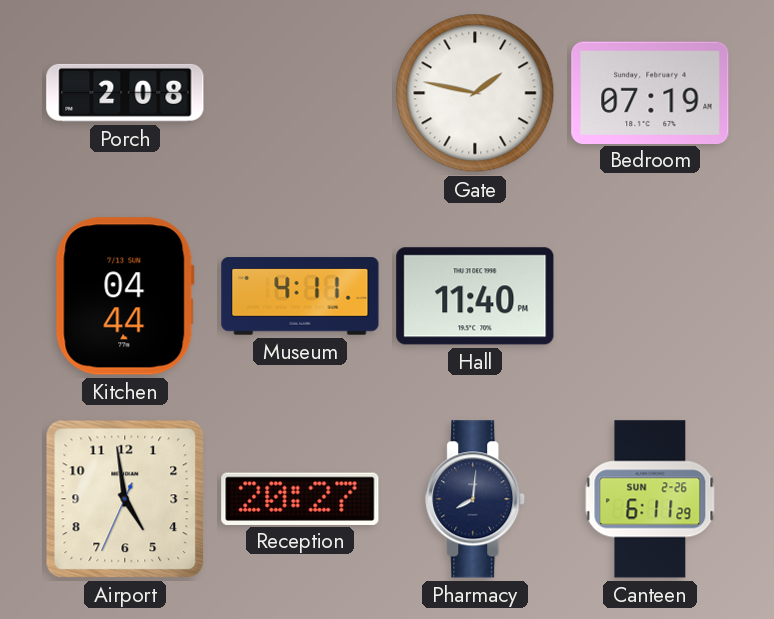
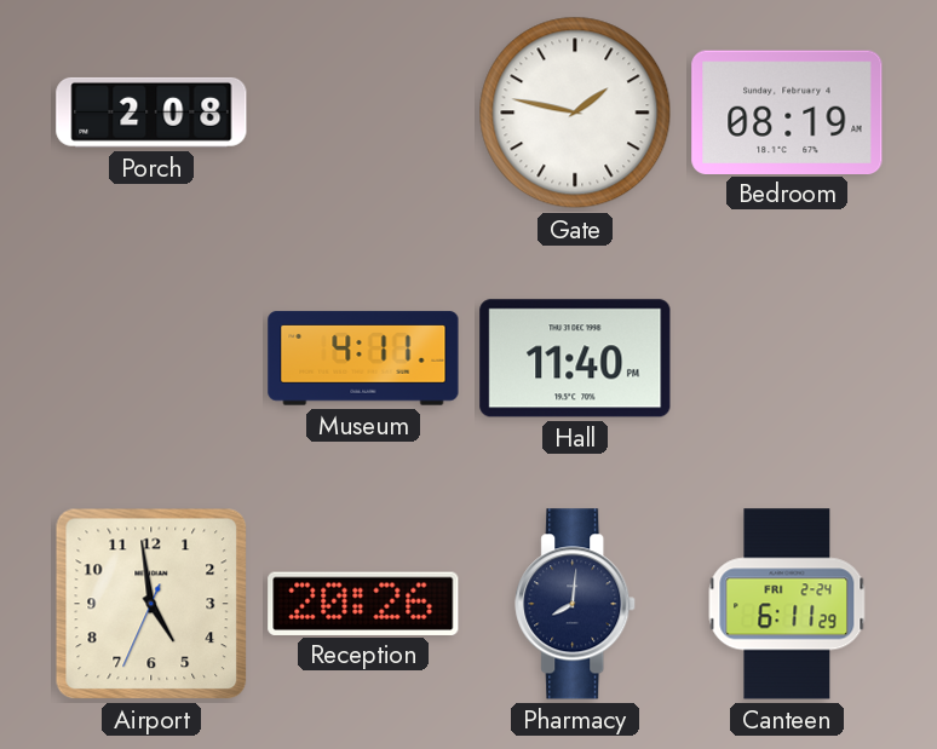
Bedroom: 07:19 -> 08:19 (787, 111)
Kitchen: 04:44 -> none (125, 296)
Reception: 20:27 -> 20:26 (363, 603)
Canteen date: SUN 2-26 -> FRI 2-24 (787, 604)
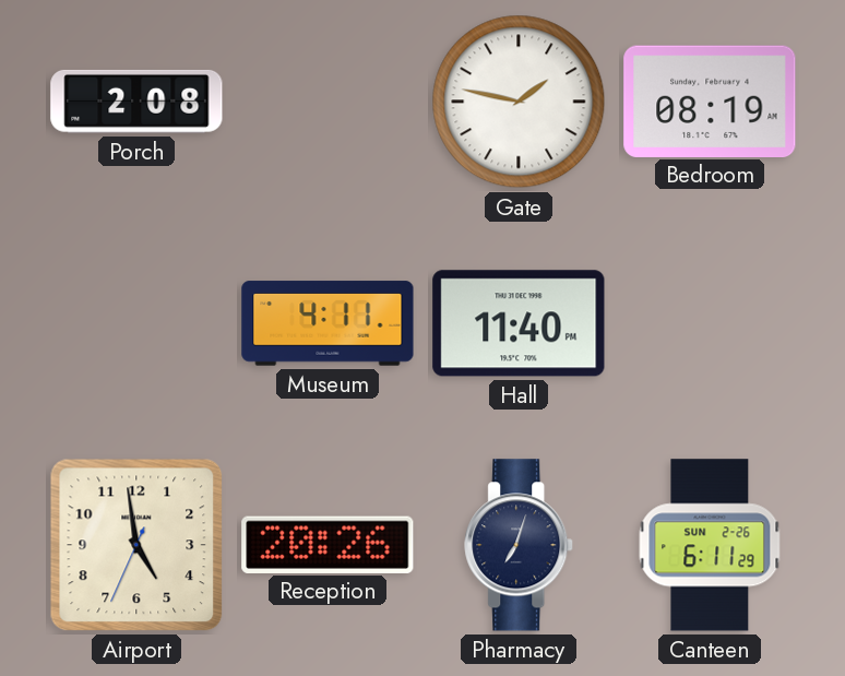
Pharmacy: 8:01 -> 7:03 (520, 545)
Canteen date: FRI 2-24 -> SUN 2-26 (710, 545)
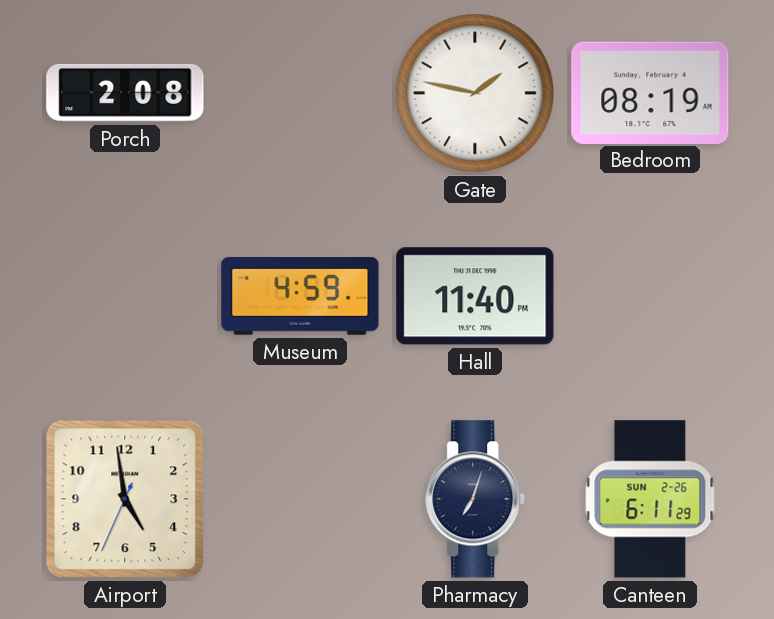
Museum: 4:11 -> 4:59 (300, 296)
Reception: 20:26 -> none (328, 544)
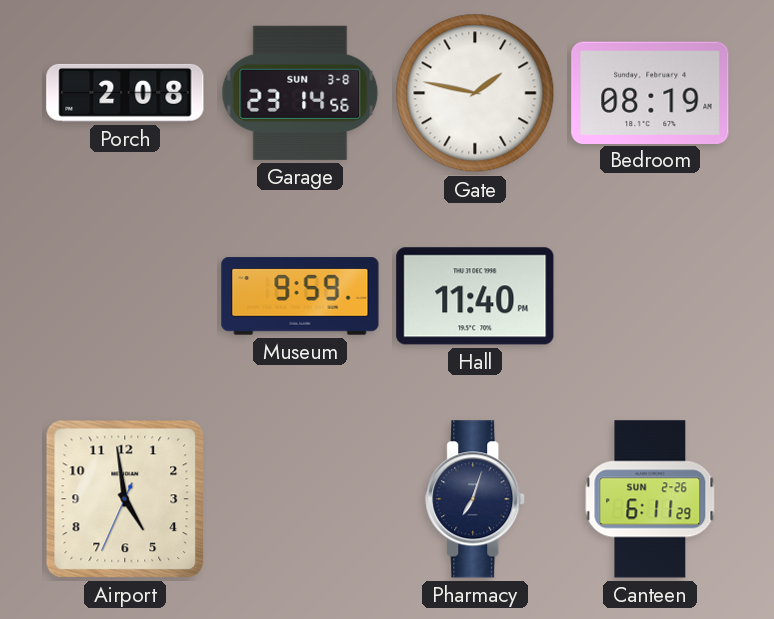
Garage: none -> 23:14 (300, 93)
Museum: 4:59 -> 9:59 (300, 296)
